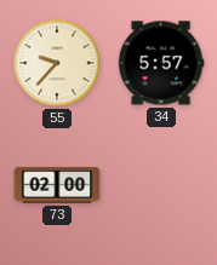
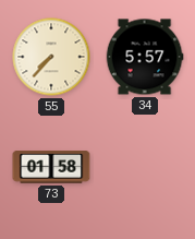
55: 9:37 -> 7:37 (51, 57)
73: 02:00 -> 01:58 (51, 167)
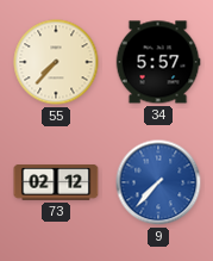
73: 01:58 -> 02:12 (56, 182)
9: none -> 7:37 (158, 182)
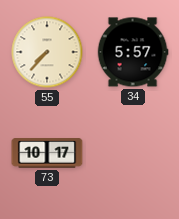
73: 02:12 -> 10:17 (47, 153)
9: 7:37 -> none (158, 182)
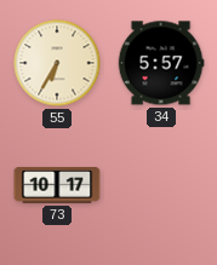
55: 7:37 -> 6:35 (57, 63)
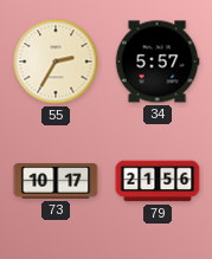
55: 6:35 -> 2:35 (56, 61)
79: none -> 21:56 (158, 181)
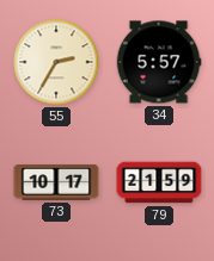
79: 21:56 -> 21:59 (159, 182)
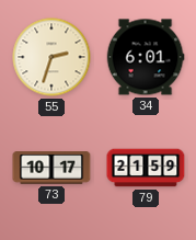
55: 2:35 -> 2:33 (51, 57)
34: 5:57 -> 6:01 (146, 57)
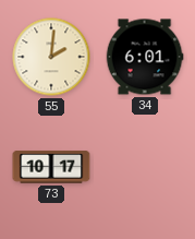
55: 2:33 -> 2:01 (51, 57)
79: 21:59 -> none (146, 168)
